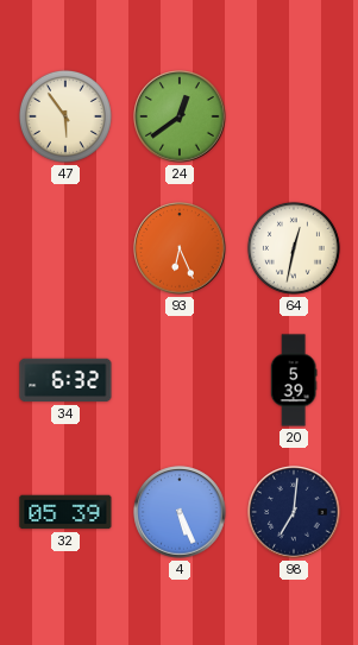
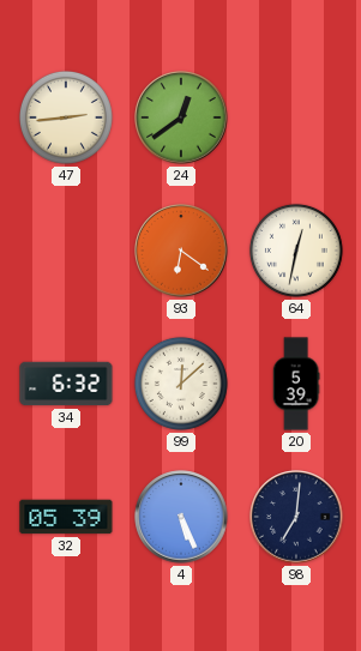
47: 5:54 -> 2:44 (66, 117)
93: 6:26 -> 6:21 (181, 251)
99: none -> 12:08 (181, 384)
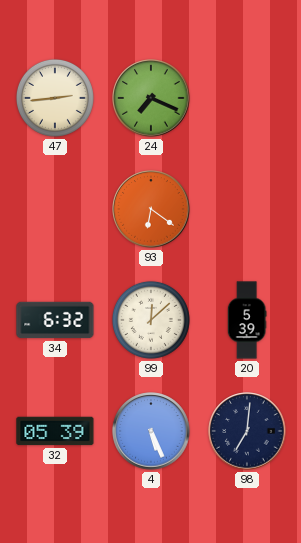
24: 12:39 -> 7:19 (151, 98)
64: 12:32 -> none (296, 251)
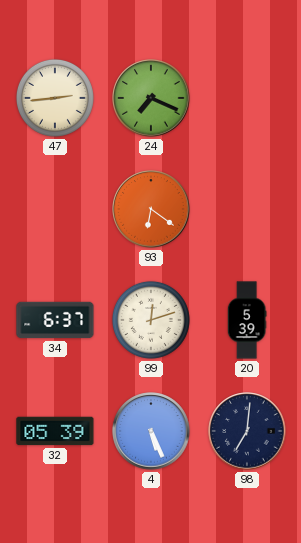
34: 6:32 -> 6:37 (55, 320)
99: 12:08 -> 12:12 (151, 320)
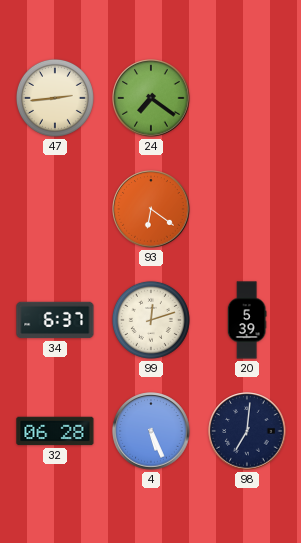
24: 7:19 -> 7:21 (151, 98)
32: 05:39 -> 06:28 (55, 431)
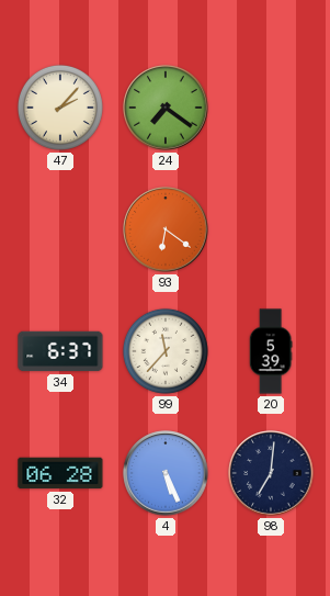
47: 2:44 -> 2:07 (60, 108)
99: 12:12 -> 11:37 (166, 351)
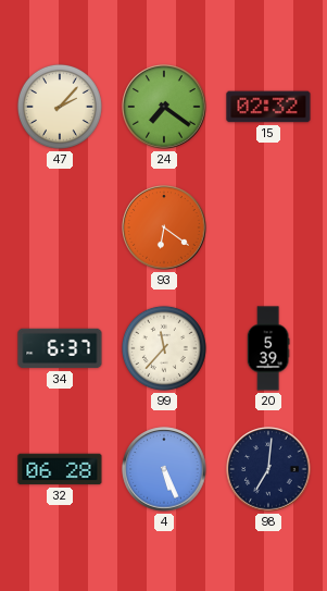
15: none -> 02:32 (268, 107)
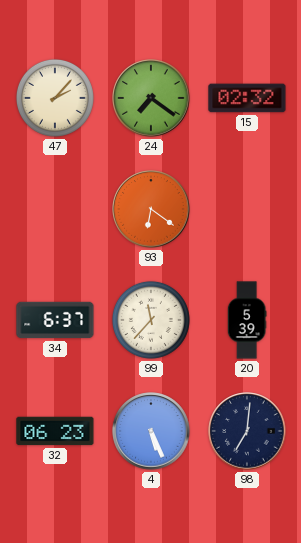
32: 06:28 -> 06:23 (55, 431)
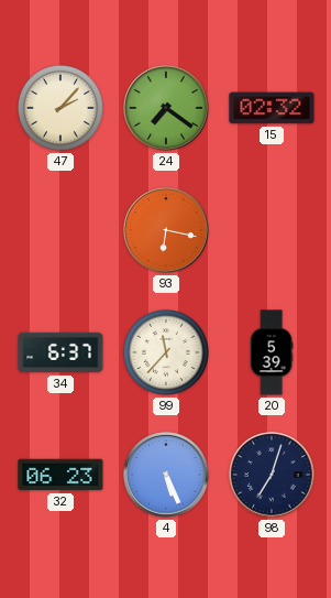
93: 6:21 -> 6:17 (166, 230)
98: 7:01 -> 7:03 (272, 475)
